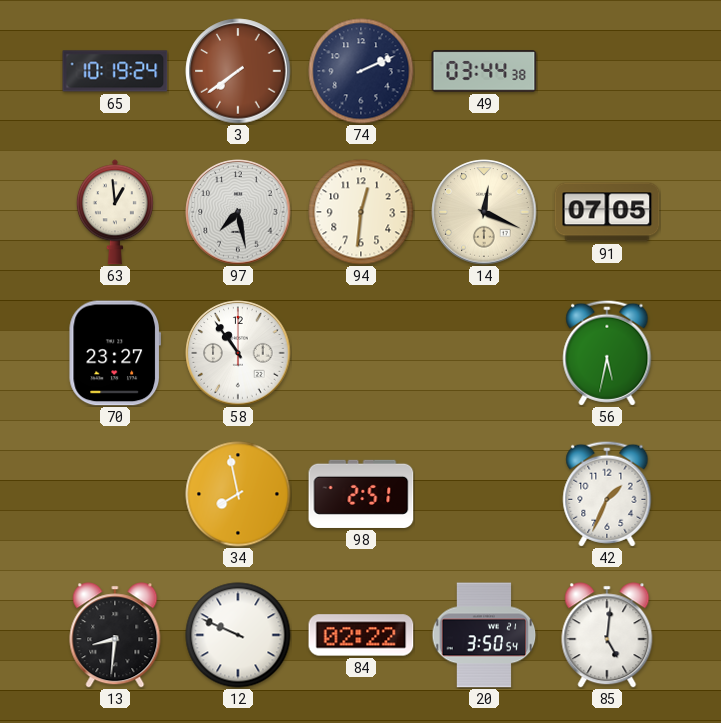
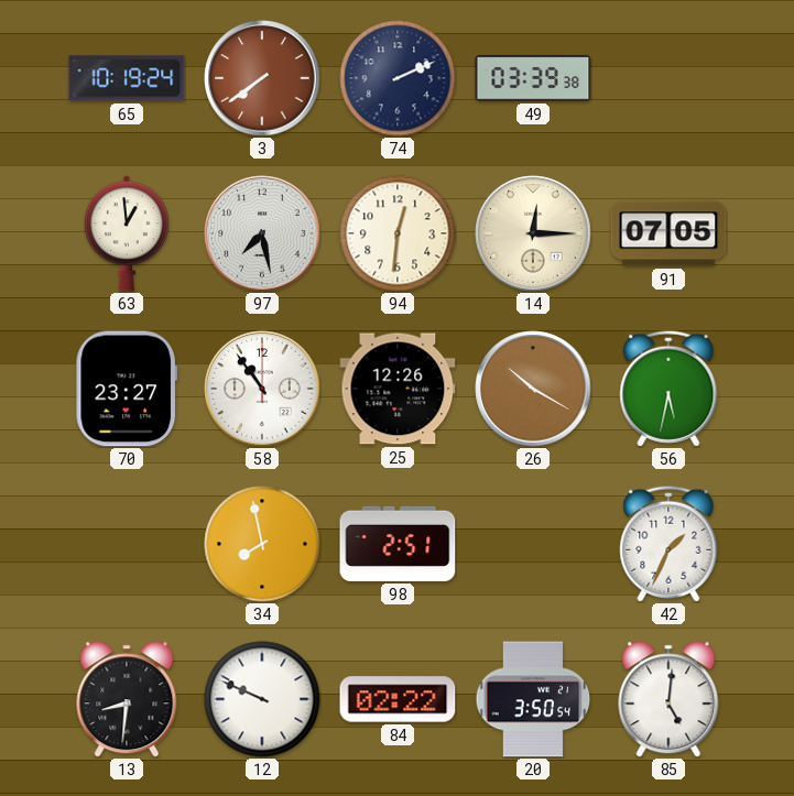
49: 03:44 -> 03:39 (533, 78)
14: 12:19 -> 12:15 (533, 233)
25: none -> 12:26 (398, 389)
26: none -> 10:20 (533, 389)
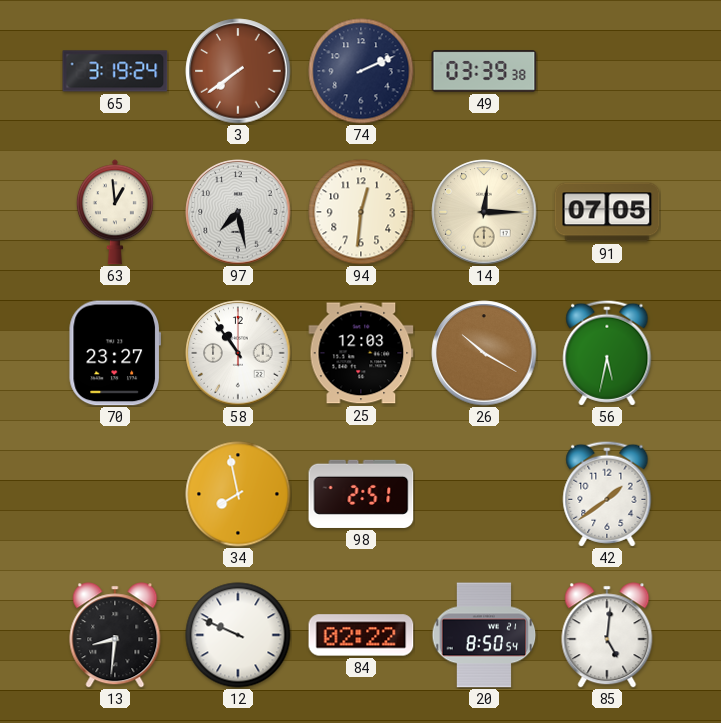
65: 10:19 -> 3:19 (115, 71)
25: 12:26 -> 12:03 (361, 353)
42: 1:34 -> 1:39 (607, 494)
20: 3:50 -> 8:50 (484, 635)
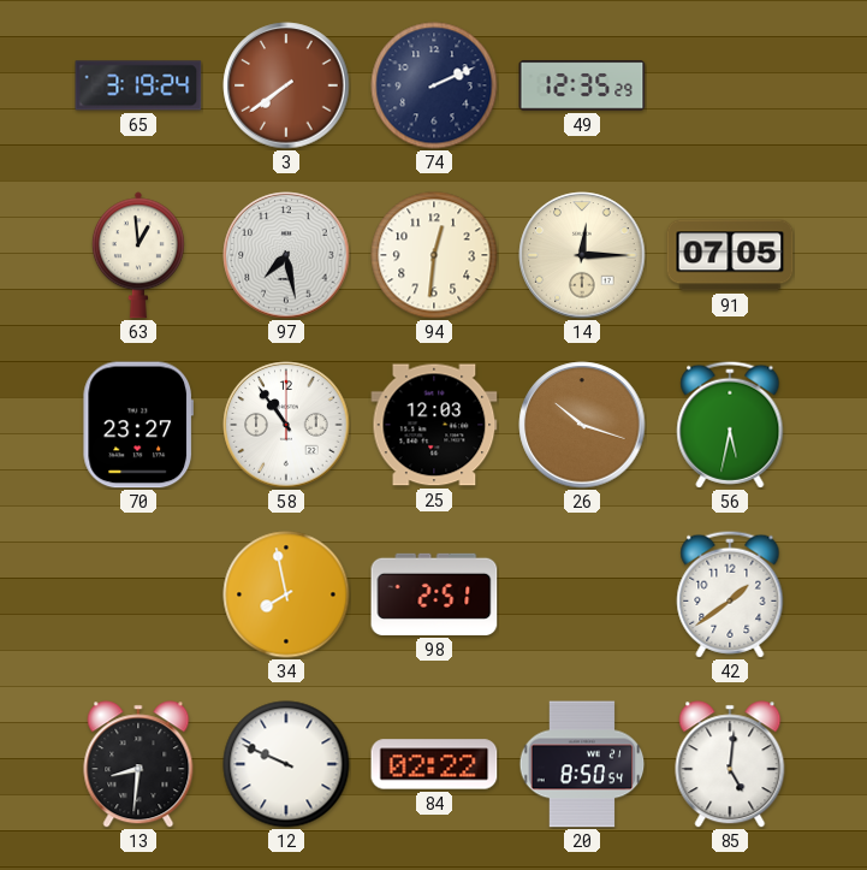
49: 03:39 -> 12:35 (582, 85)
26: 10:20 -> 10:18 (582, 425)
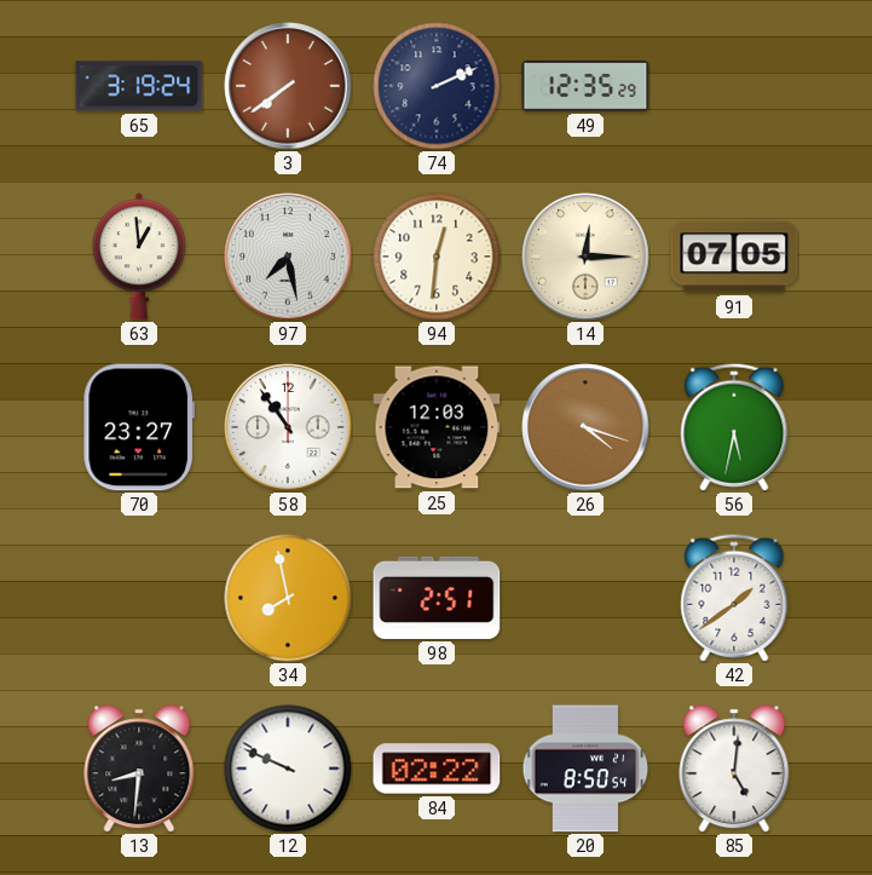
26: 10:18 -> 4:18 (585, 427)
